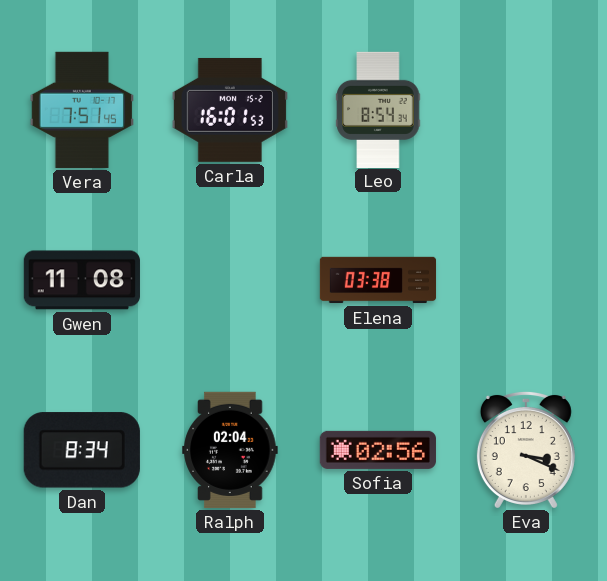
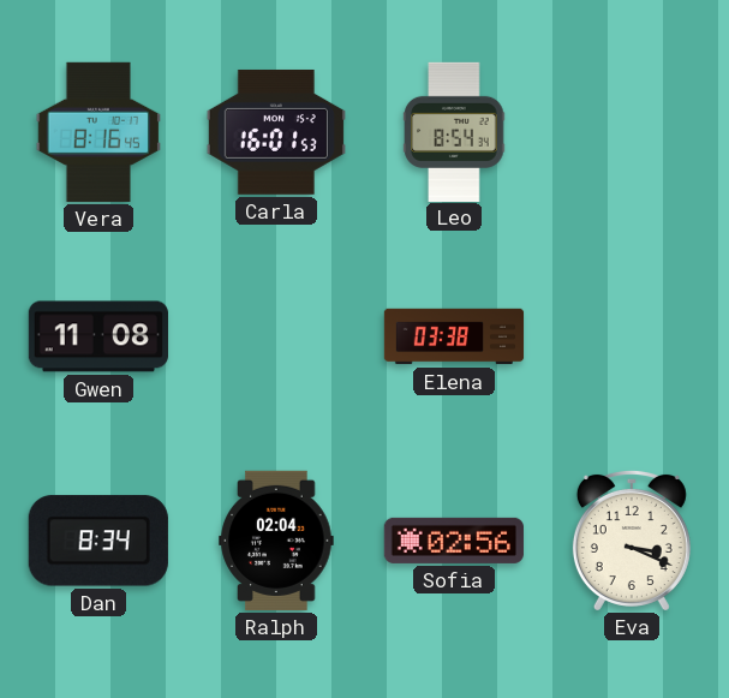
Vera: 7:51 -> 8:16 (97, 132)
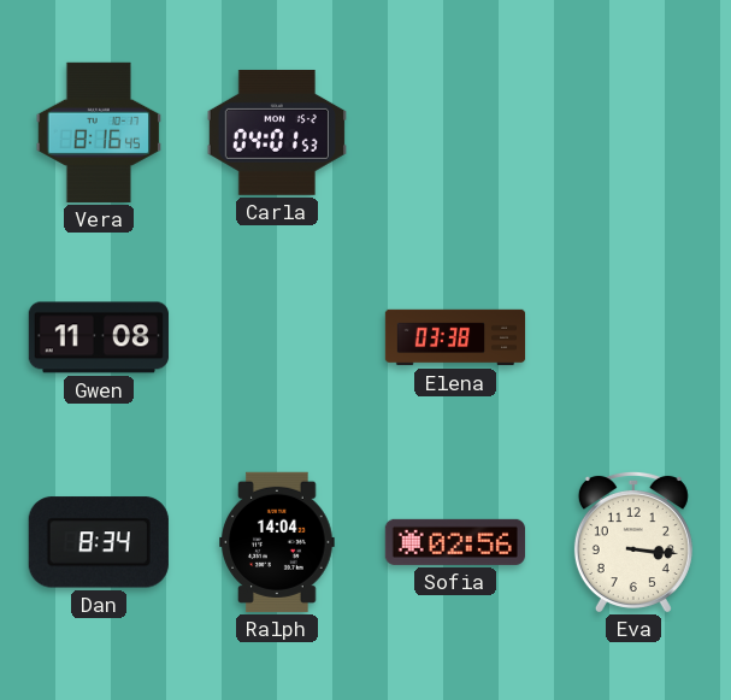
Carla: 16:01 -> 04:01 (277, 133)
Leo: 8:54 -> none (454, 131)
Ralph: 02:04 -> 14:04 (277, 542)
Eva: 3:19 -> 3:16 (633, 541)
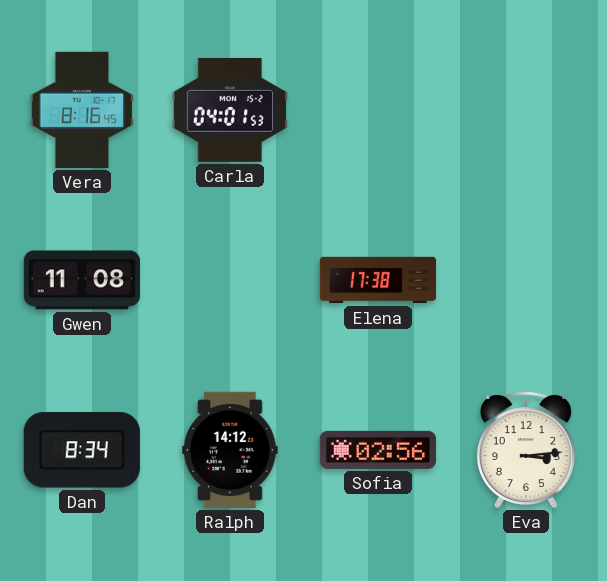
Elena: 03:38 -> 17:38 (378, 280)
Ralph: 14:04 -> 14:12 (230, 450)
Eva: 3:16 -> 3:14 (526, 449)
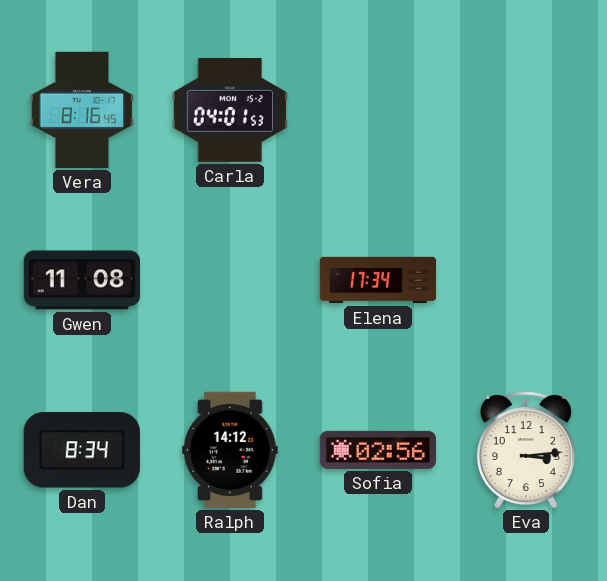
Elena: 17:38 -> 17:34 (378, 280)
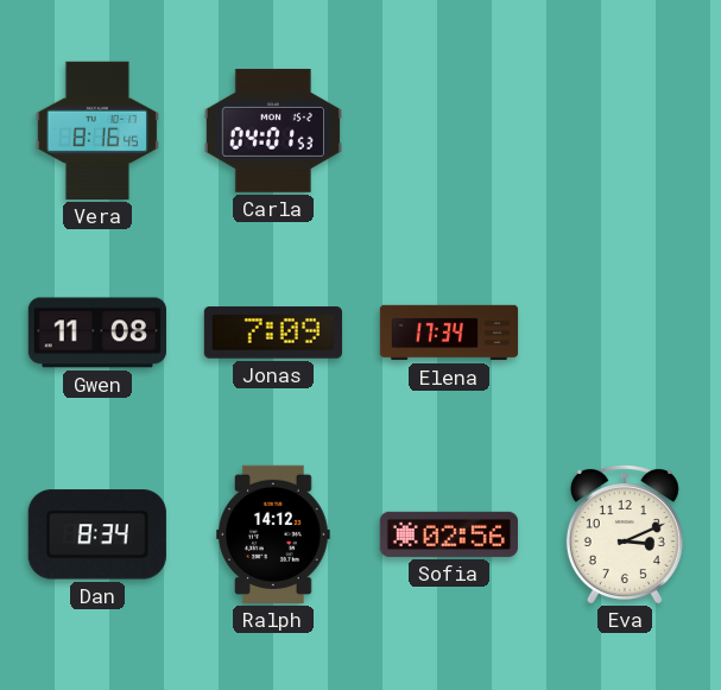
Jonas: none -> 7:09 (273, 333)
Eva: 3:14 -> 3:11 (625, 533)
